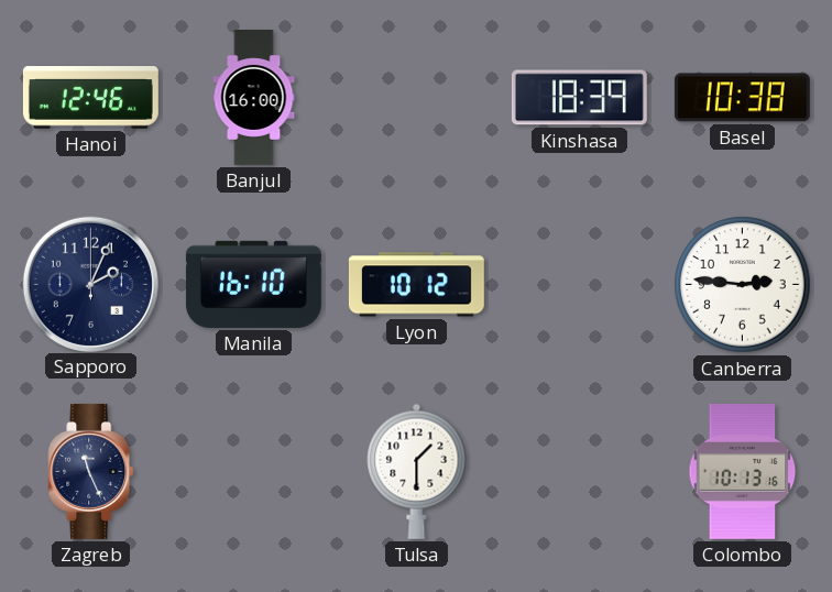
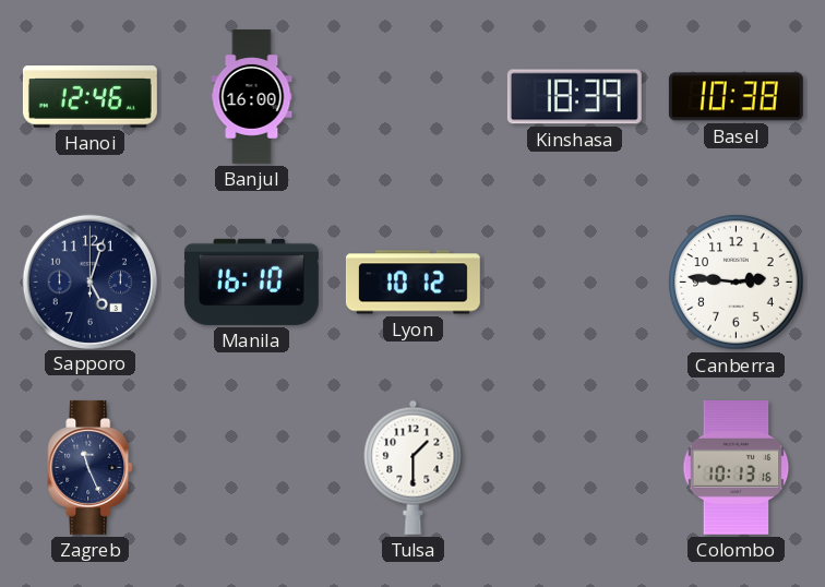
Sapporo: 2:04 -> 5:03 (89, 281)
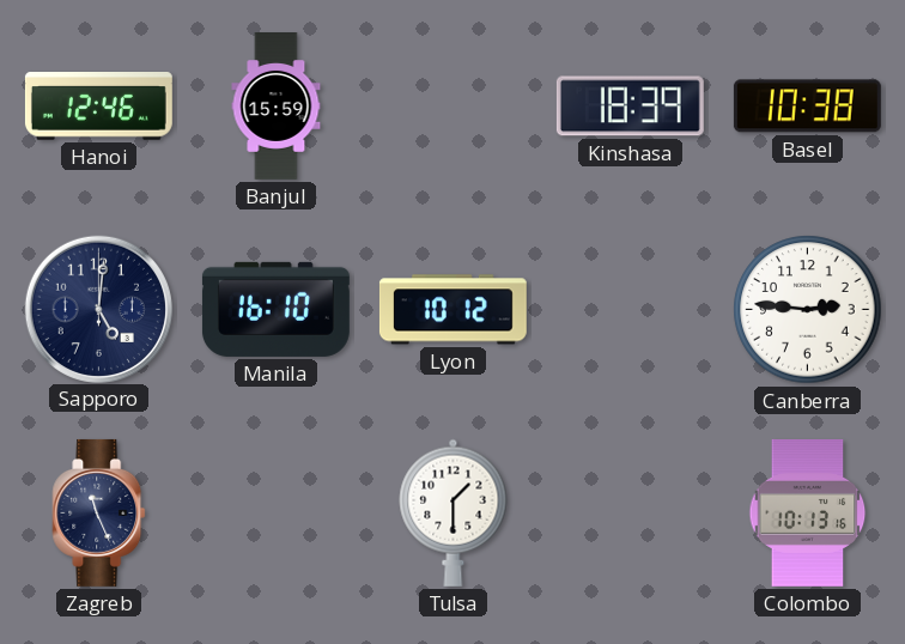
Banjul: 16:00 -> 15:59 (277, 107)
Sapporo: 5:03 -> 5:01 (98, 309)
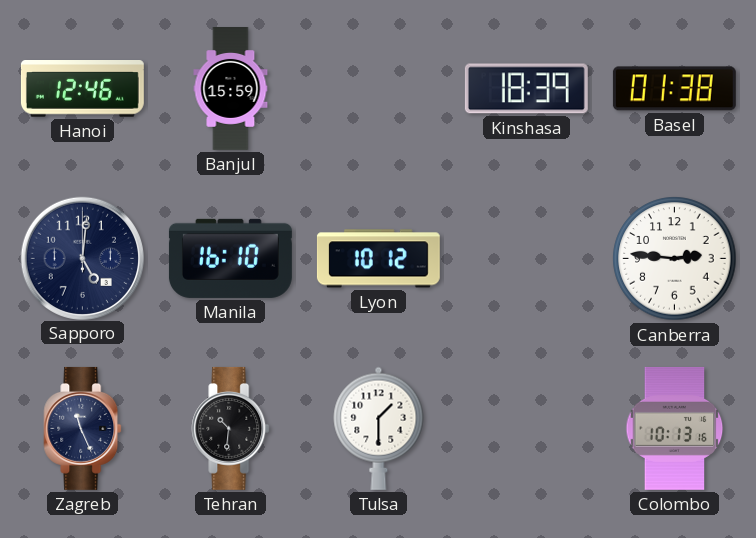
Basel: 10:38 -> 01:38 (674, 89)
Tehran: none -> 10:31 (231, 428)
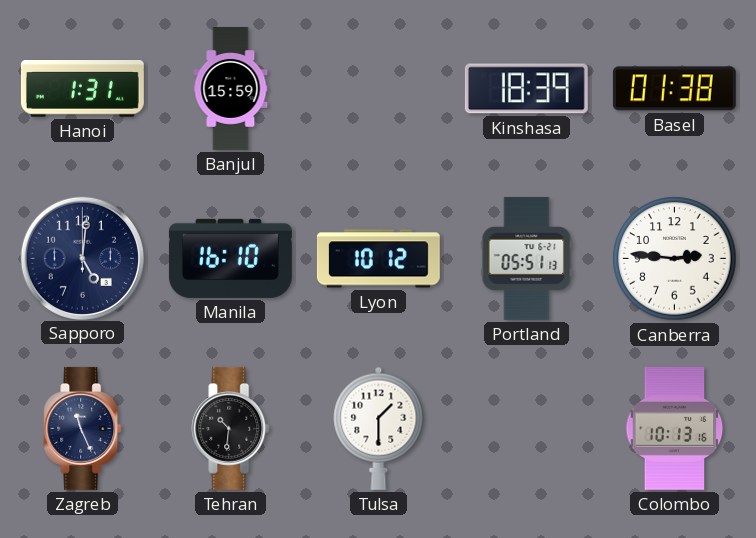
Hanoi: 12:46 -> 1:31 (82, 89)
Portland: none -> 05:51 (527, 258)
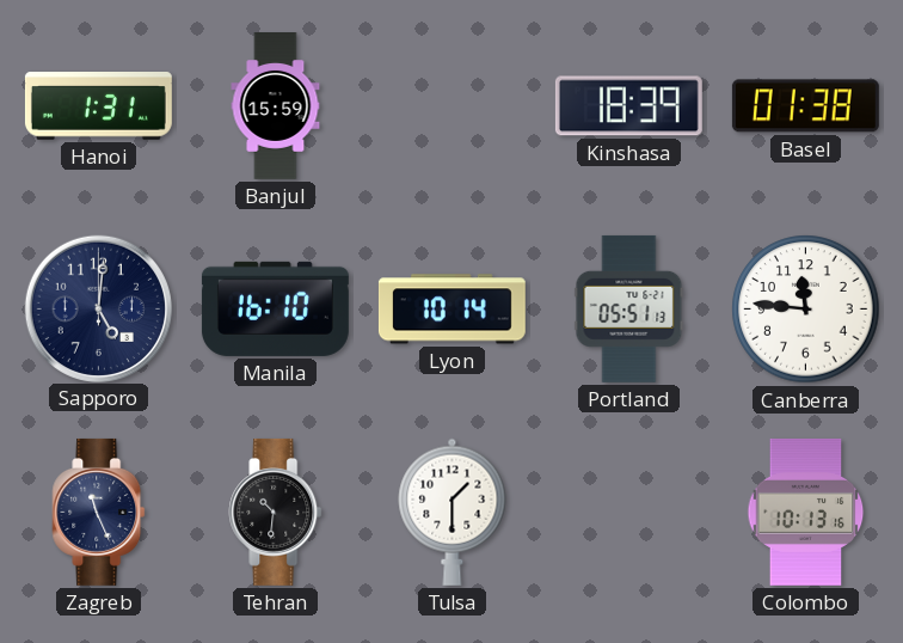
Lyon: 10:12 -> 10:14 (451, 310)
Canberra: 2:46 -> 11:46 (806, 310)
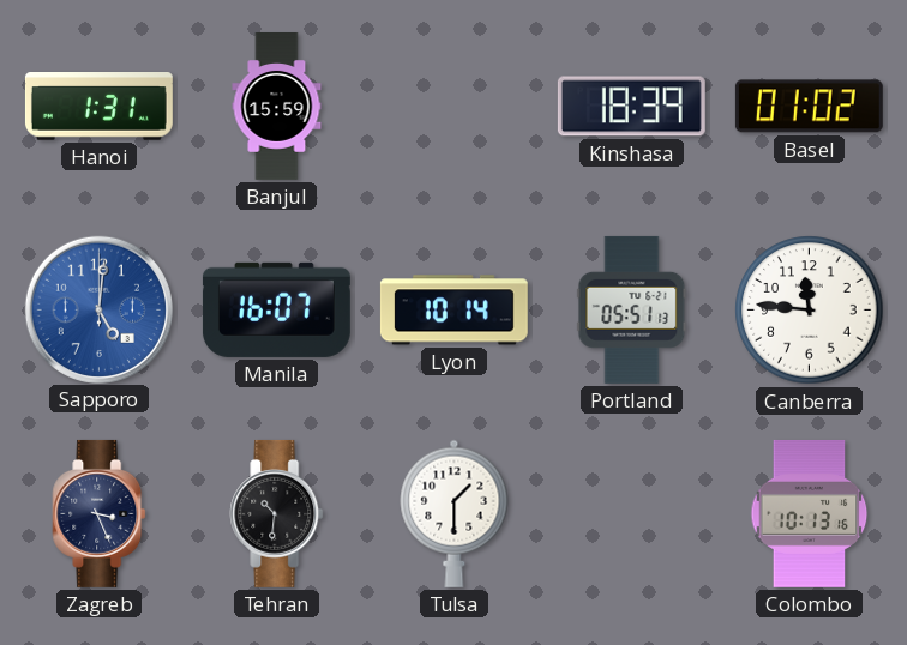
Basel: 01:38 -> 01:02 (809, 107)
Sapporo dial: navy -> blue (98, 309)
Manila: 16:10 -> 16:07 (276, 309)
Zagreb: 11:26 -> 3:26 (100, 513)
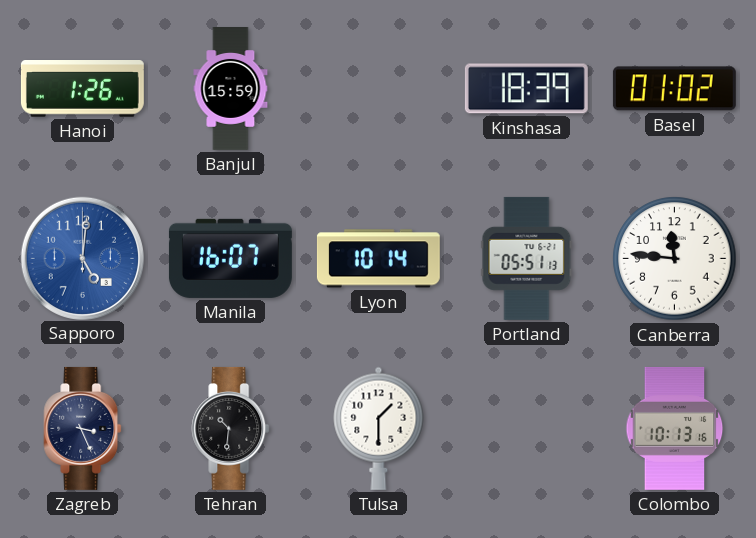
Hanoi: 1:31 -> 1:26 (82, 89)
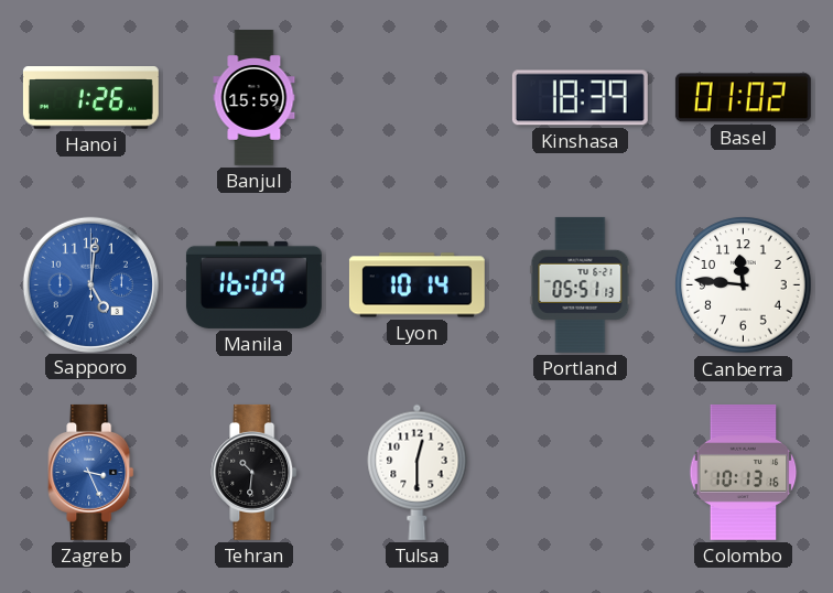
Manila: 16:07 -> 16:09 (253, 284)
Zagreb dial: navy -> blue (91, 472)
Tulsa: 1:30 -> 12:30 (418, 472)
